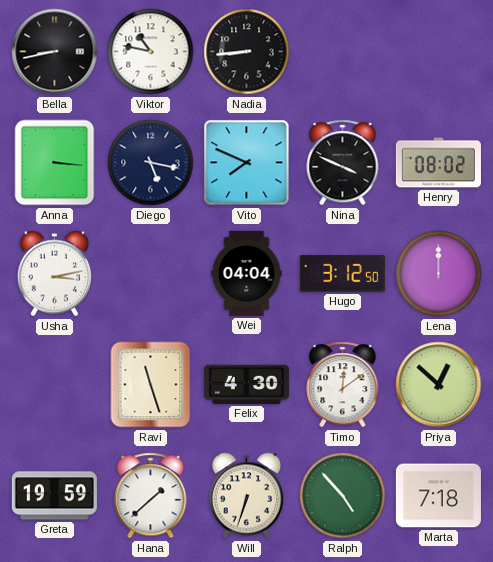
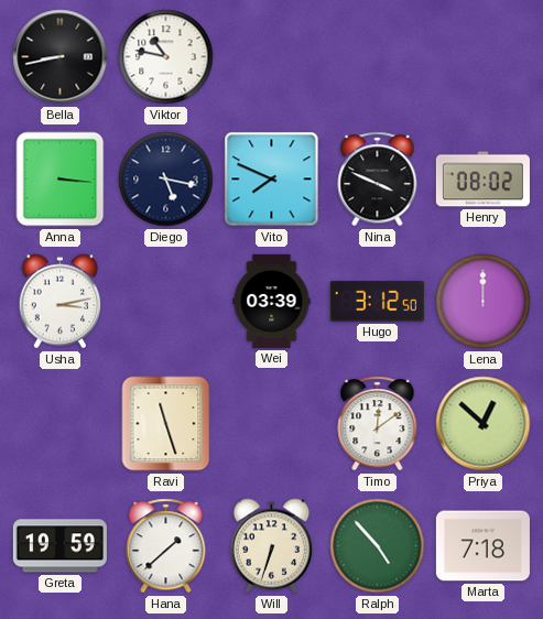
Nadia: 8:44 -> none (247, 52)
Wei: 04:04 -> 03:39 (272, 301)
Felix: 4:30 -> none (246, 384)
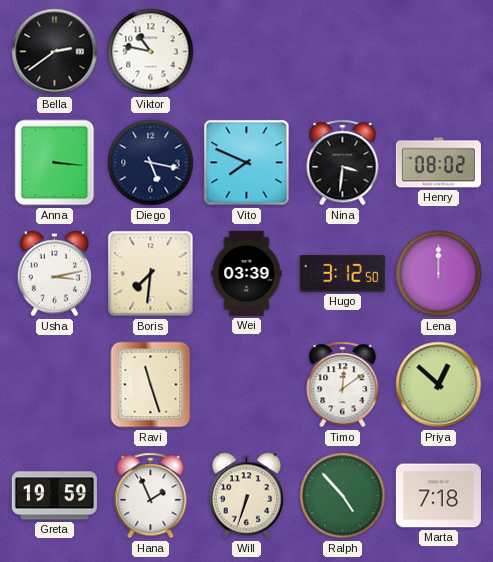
Bella: 8:43 -> 2:39 (55, 52)
Nina: 3:49 -> 3:31 (343, 163)
Boris: none -> 7:31 (151, 274)
Hana: 1:38 -> 1:56 (151, 496)
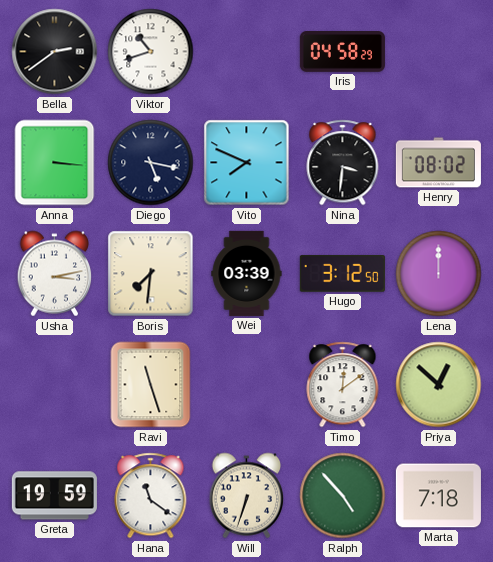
Viktor: 10:47 -> 10:42 (151, 52)
Iris: none -> 04:58 (342, 52)
Hana: 1:56 -> 11:21 (151, 496)
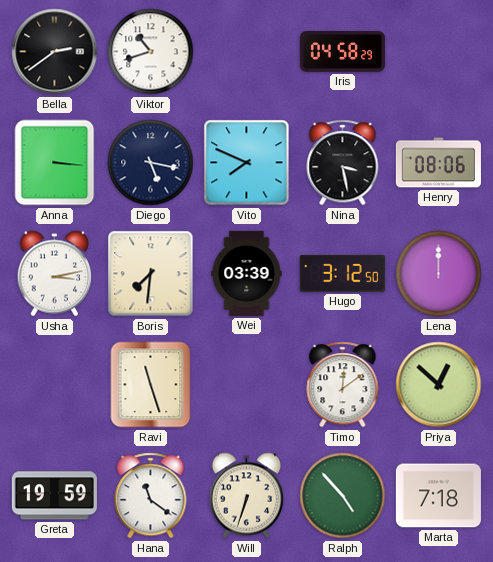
Nina: 3:31 -> 3:28 (343, 163)
Henry: 08:02 -> 08:06 (438, 163)
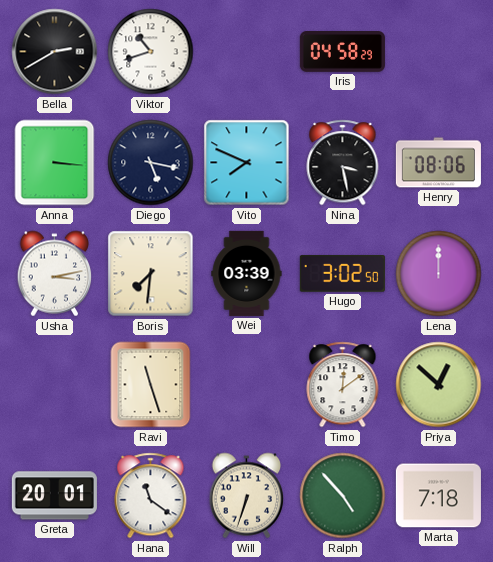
Bella: 2:39 -> 2:40 (55, 52)
Hugo: 3:12 -> 3:02 (342, 274)
Greta: 19:59 -> 20:01 (54, 496)
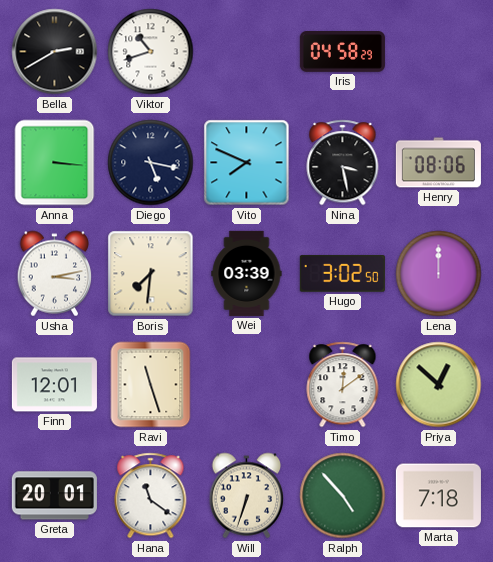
Finn: none -> 12:01 (54, 385)
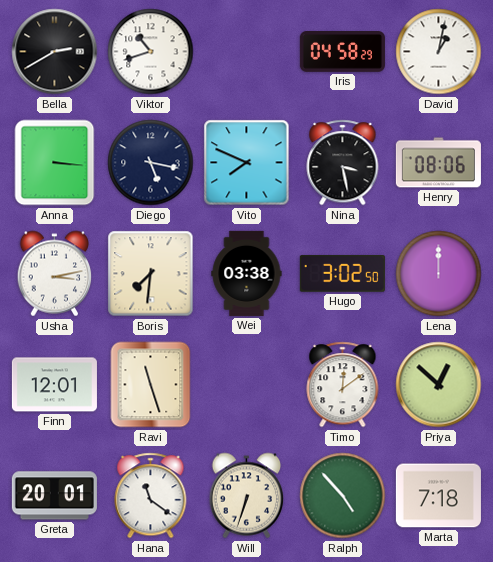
David: none -> 1:02 (439, 52)
Wei: 03:39 -> 03:38 (247, 273)
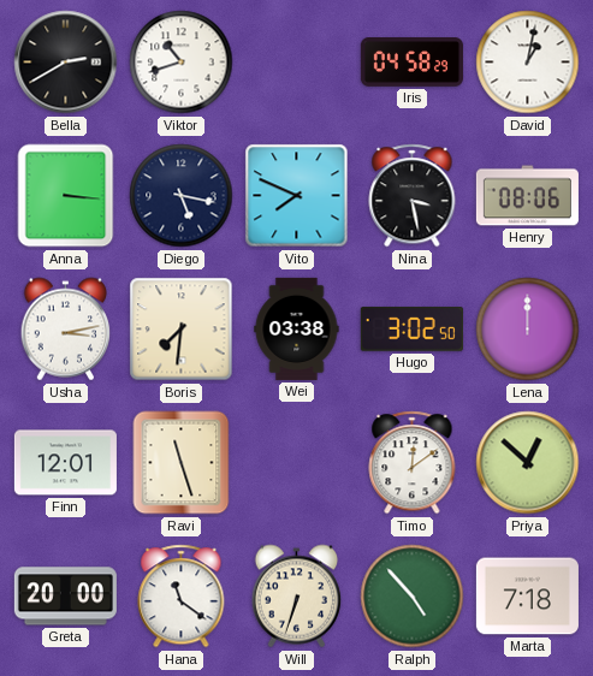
Greta: 20:01 -> 20:00 (65, 597)
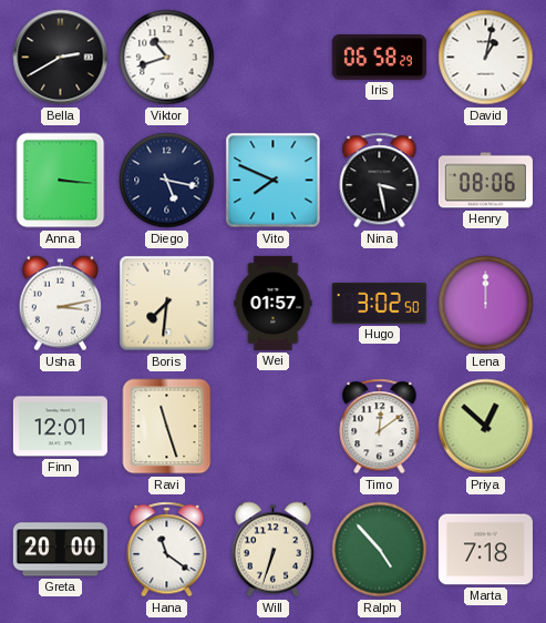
Iris: 04:58 -> 06:58 (379, 58)
Wei: 03:38 -> 01:57 (274, 303)
